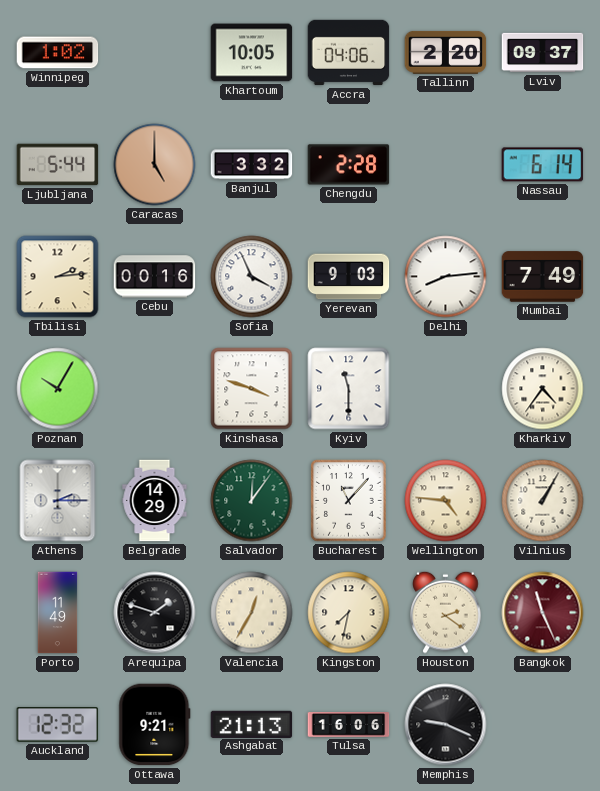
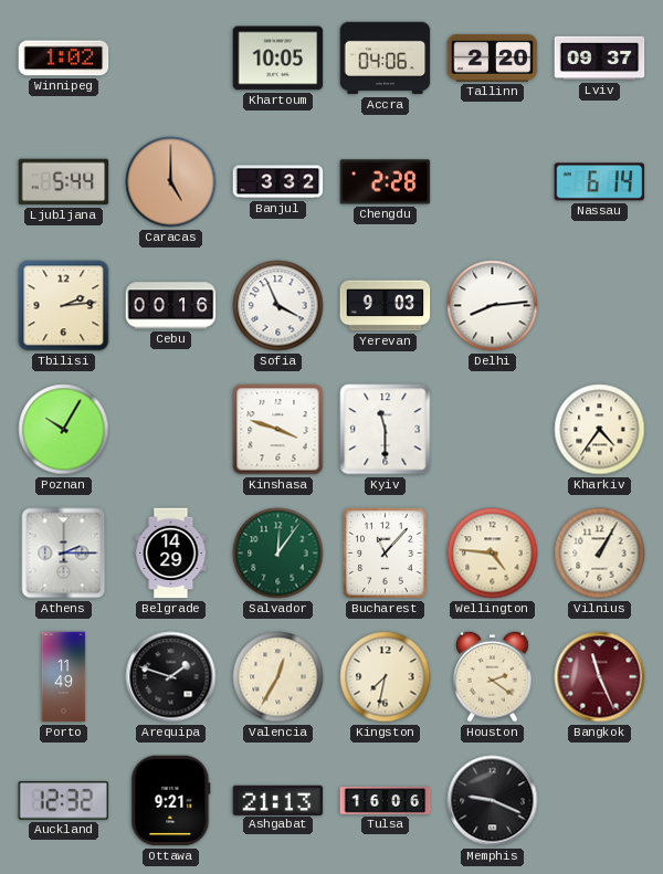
Mumbai: 7:49 -> none (543, 277)
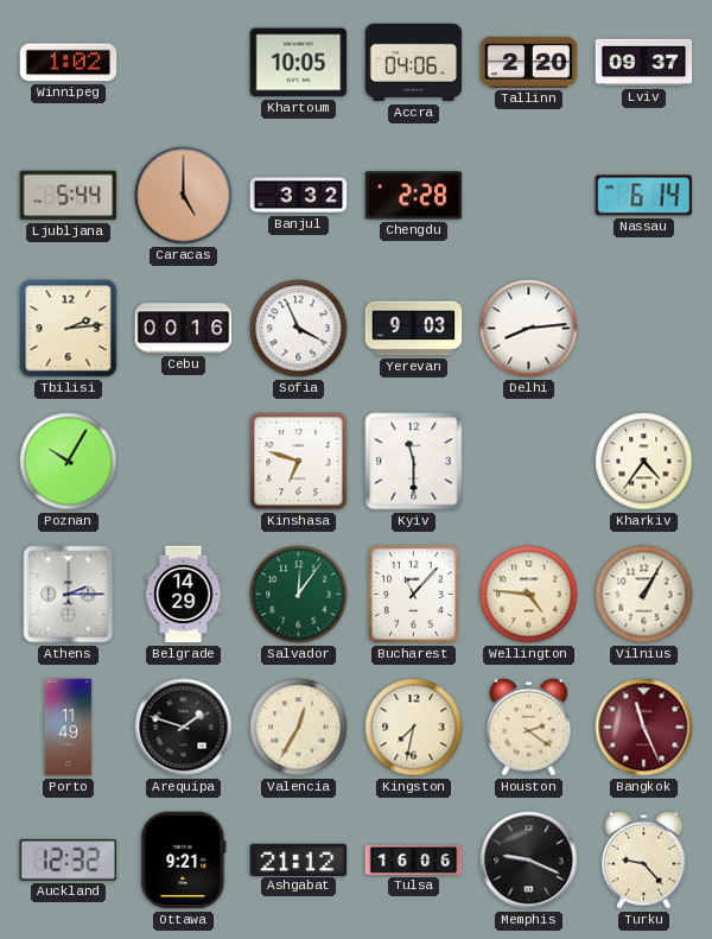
Kinshasa: 3:48 -> 6:48 (299, 462)
Ashgabat: 21:13 -> 21:12 (299, 859)
Turku: none -> 9:23 (644, 859)
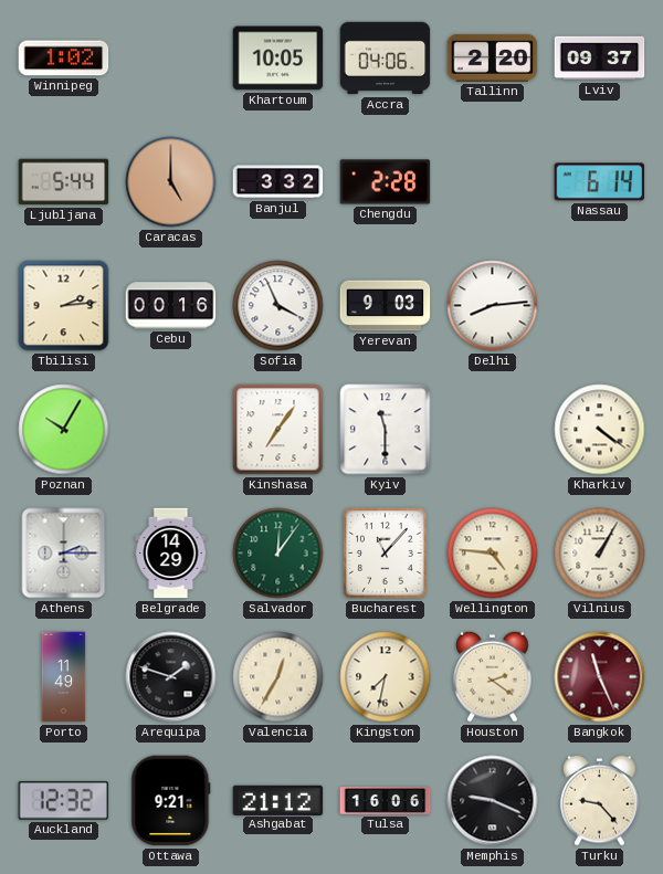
Kinshasa: 6:48 -> 7:06 (278, 430)
Kharkiv: 4:36 -> 4:21 (600, 430)
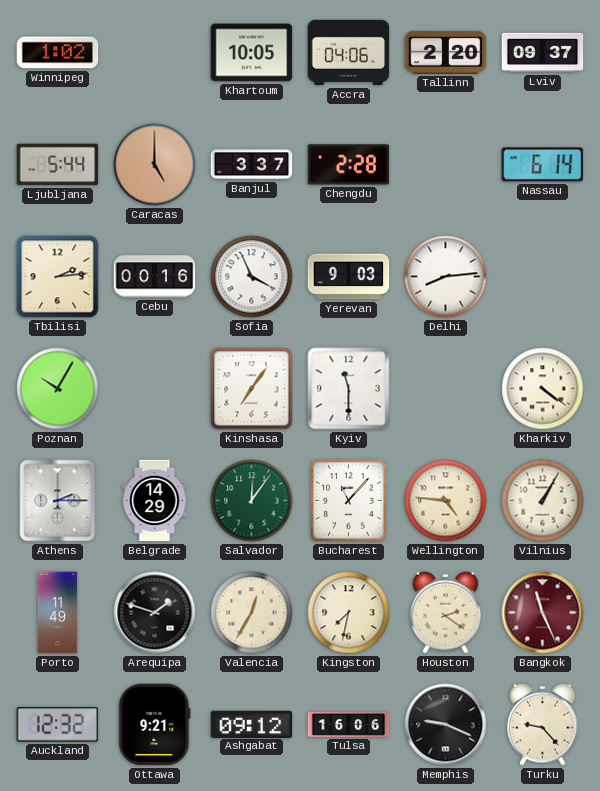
Banjul: 3:32 -> 3:37 (252, 165)
Ashgabat: 21:12 -> 09:12 (252, 724)
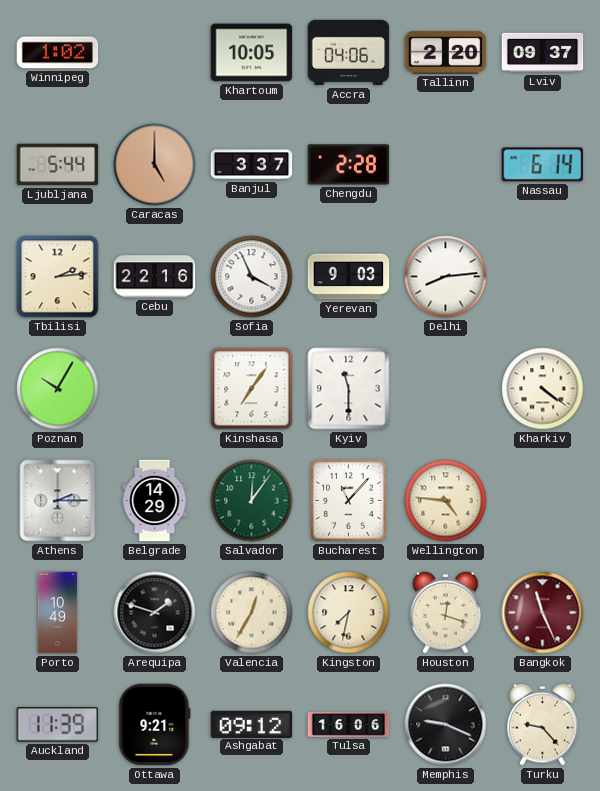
Cebu: 00:16 -> 22:16 (155, 277)
Vilnius: 1:05 -> none (543, 501)
Porto: 11:49 -> 10:49 (58, 613)
Houston: 2:21 -> 12:18 (446, 612)
Auckland: 12:32 -> 11:39 (58, 725)
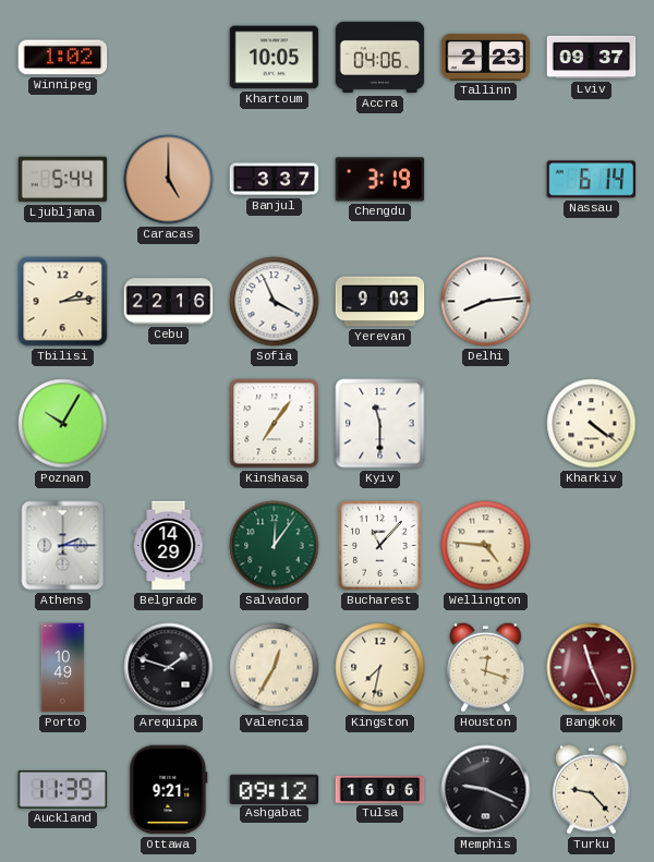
Tallinn: 2:20 -> 2:23 (486, 57)
Chengdu: 2:28 -> 3:19 (380, 180)
